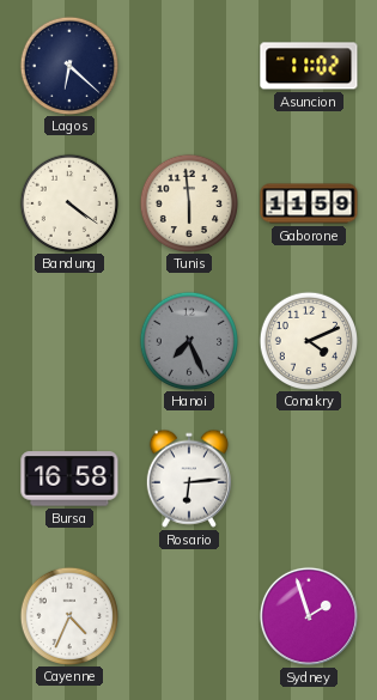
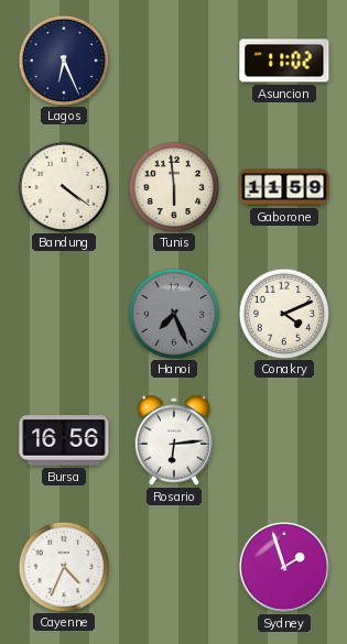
Lagos: 6:22 -> 6:26 (63, 59)
Bursa: 16:58 -> 16:56 (64, 440)
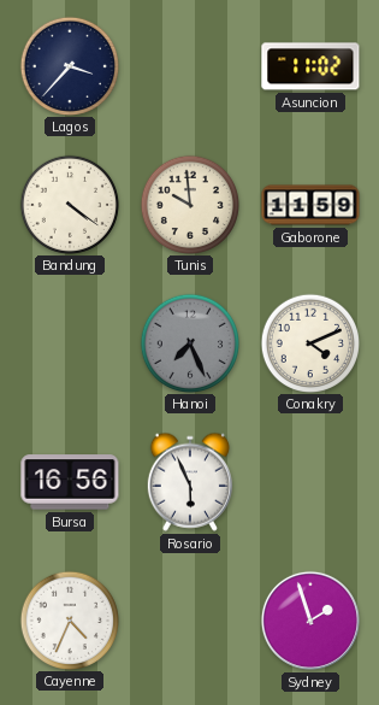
Lagos: 6:26 -> 3:37 (69, 65)
Tunis: 5:59 -> 9:59 (189, 204)
Rosario: 6:14 -> 5:56 (190, 482)
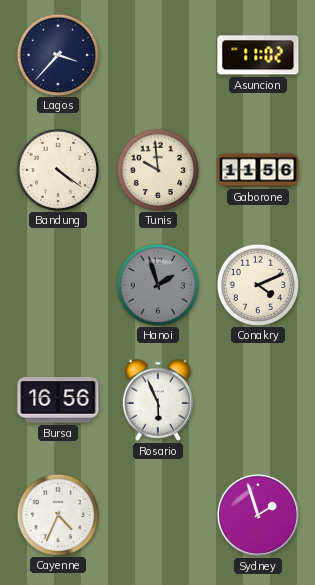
Gaborone: 11:59 -> 11:56 (258, 170)
Hanoi: 7:26 -> 1:57 (157, 284)
